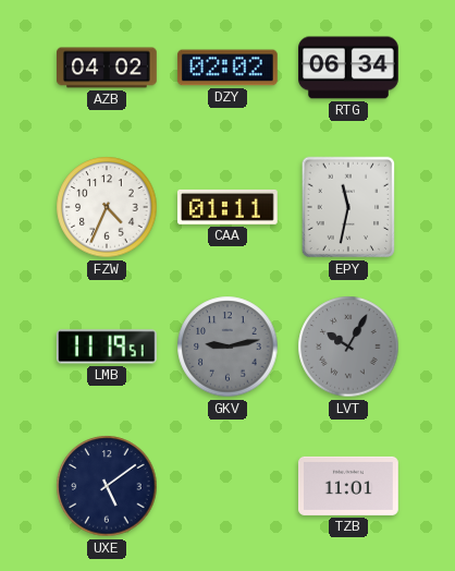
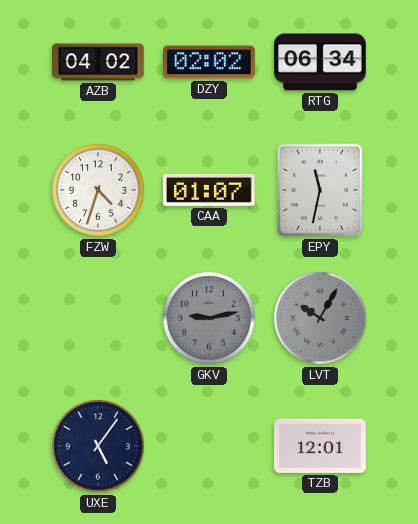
FZW: 4:34 -> 4:33 (98, 190)
CAA: 01:11 -> 01:07 (210, 190)
LMB: 11:19 -> none (107, 347)
UXE: 5:09 -> 5:06 (98, 446)
TZB: 11:01 -> 12:01 (321, 446)
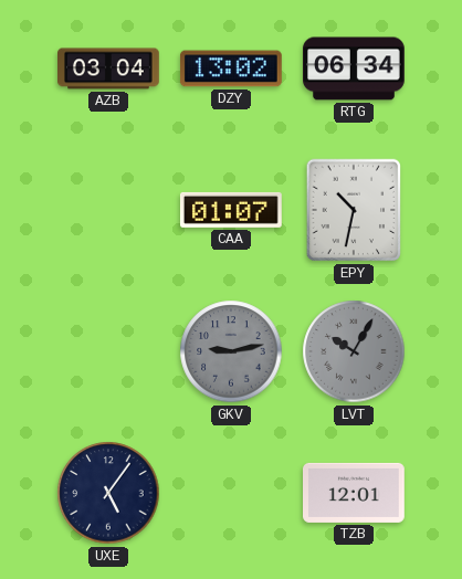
AZB: 04:02 -> 03:04 (109, 69)
DZY: 02:02 -> 13:02 (231, 69)
FZW: 4:33 -> none (98, 190)
EPY: 11:32 -> 10:32 (354, 210)
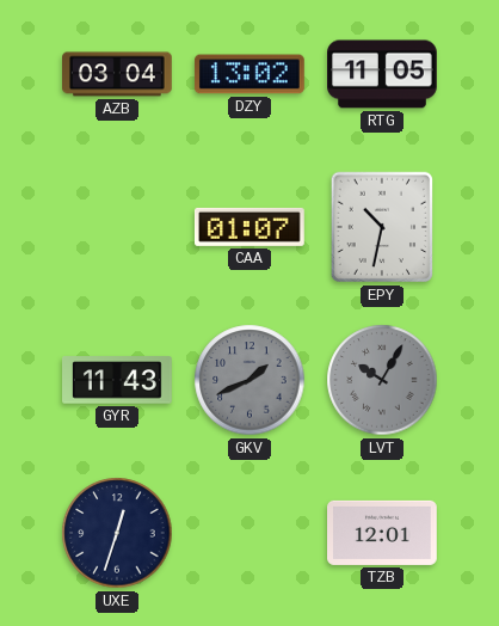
RTG: 06:34 -> 11:05 (383, 74)
GYR: none -> 11:43 (118, 380)
GKV: 9:13 -> 1:41 (249, 380)
UXE: 5:06 -> 12:33 (117, 533)
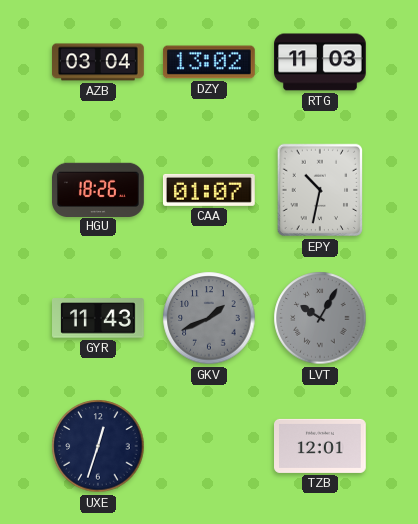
RTG: 11:05 -> 11:03 (321, 62)
HGU: none -> 18:26 (99, 189)
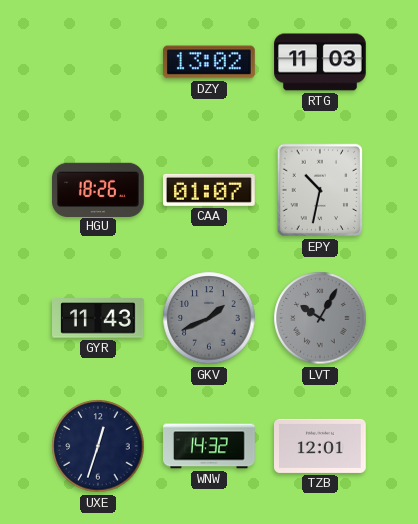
AZB: 03:04 -> none (99, 62)
WNW: none -> 14:32 (210, 446)
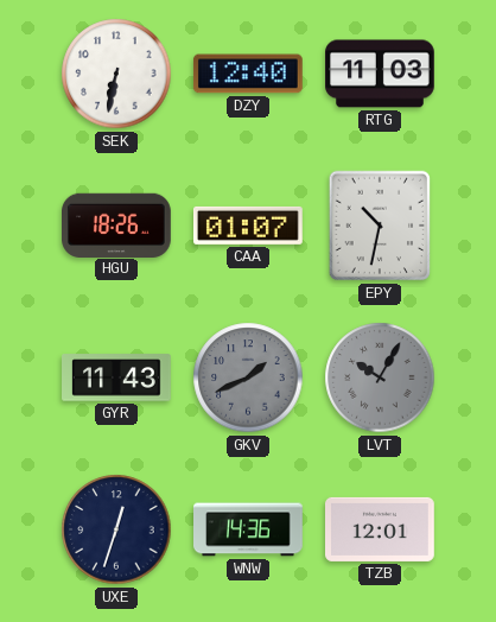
SEK: none -> 6:32 (116, 74)
DZY: 13:02 -> 12:40 (248, 74)
WNW: 14:32 -> 14:36 (249, 529)
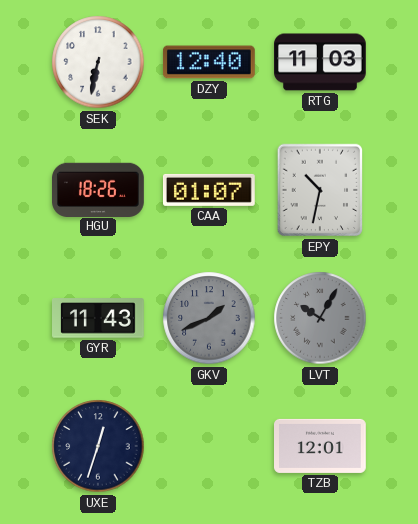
WNW: 14:36 -> none (249, 529)
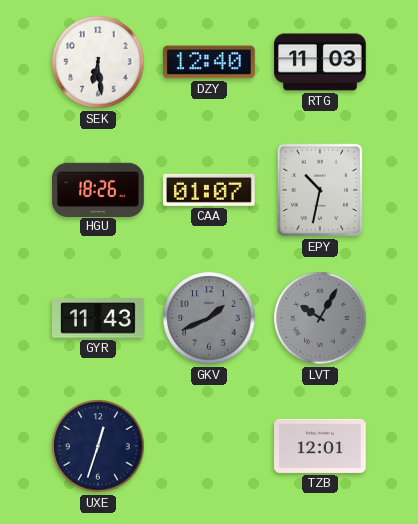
SEK: 6:32 -> 6:29 (98, 62)
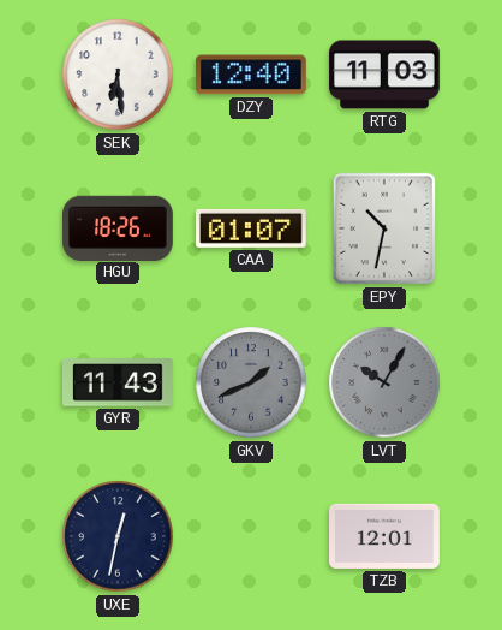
UXE: 12:33 -> 12:32 (118, 536)
